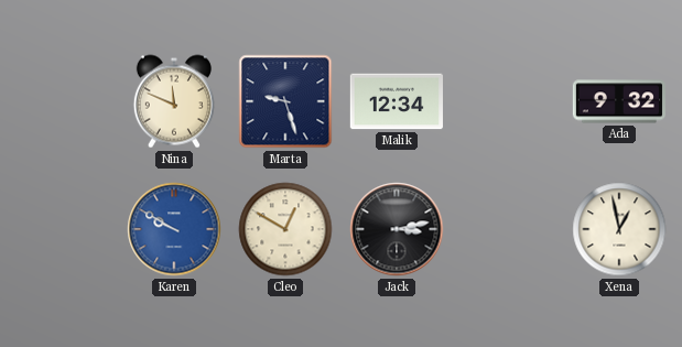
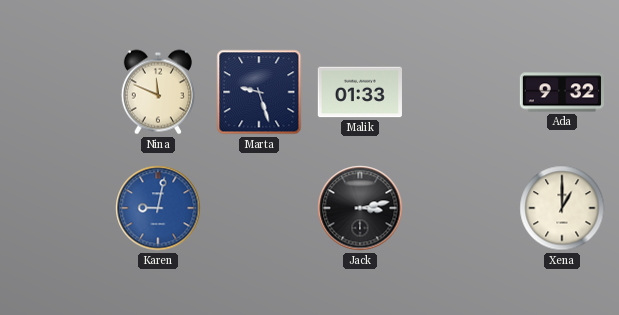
Malik: 12:34 -> 01:33 (360, 92)
Karen: 9:50 -> 9:02 (158, 208)
Cleo: 12:50 -> none (285, 229)
Xena: 12:58 -> 1:00 (562, 208)
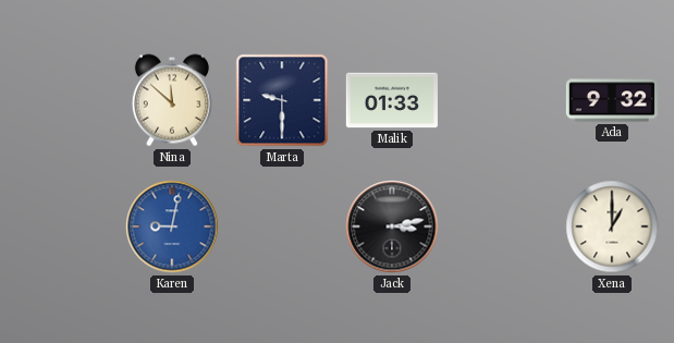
Nina: 11:49 -> 11:52 (172, 100)
Marta: 9:27 -> 9:30 (282, 100)
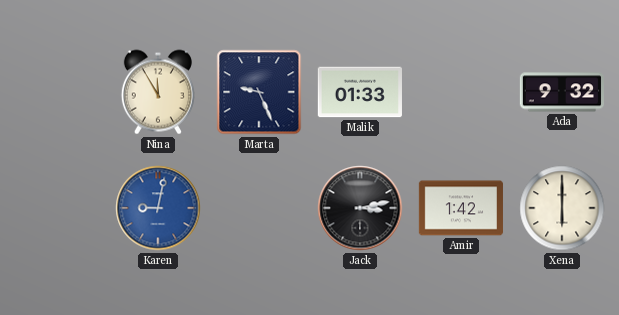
Nina: 11:52 -> 11:55 (158, 92)
Marta: 9:30 -> 9:26 (259, 92)
Amir: none -> 1:42 (461, 208)
Xena: 1:00 -> 6:00 (562, 208)
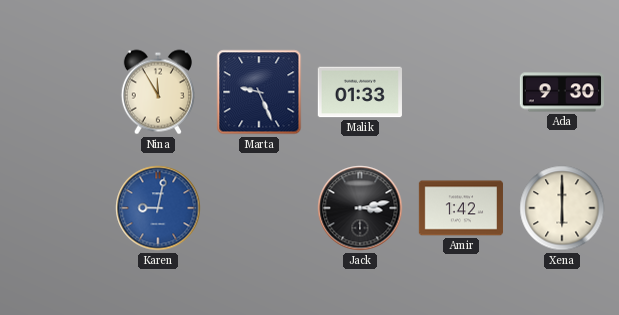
Ada: 9:32 -> 9:30 (561, 92)
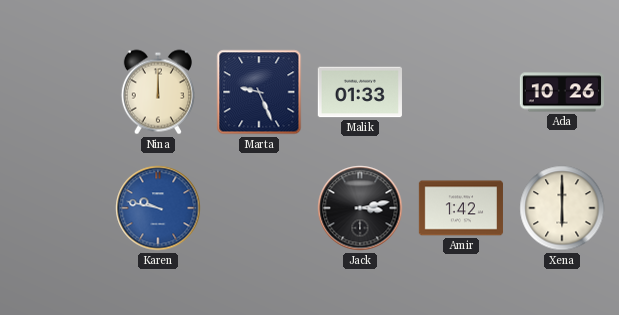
Nina: 11:55 -> 12:00 (158, 92)
Ada: 9:30 -> 10:26 (561, 92)
Karen: 9:02 -> 9:47 (158, 208)
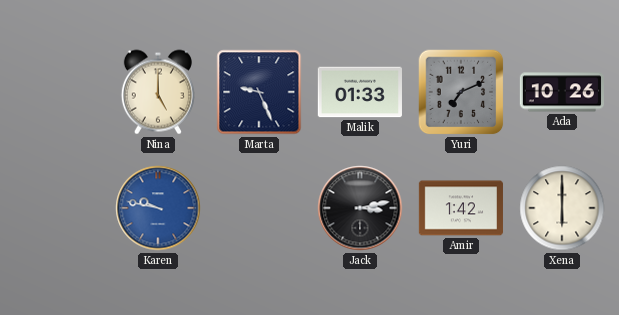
Nina: 12:00 -> 5:00 (158, 92)
Yuri: none -> 7:11 (461, 92)
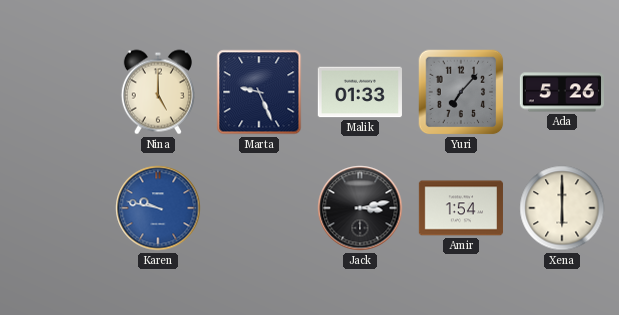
Yuri: 7:11 -> 7:07 (461, 92)
Ada: 10:26 -> 5:26 (561, 92)
Amir: 1:42 -> 1:54 (461, 208)
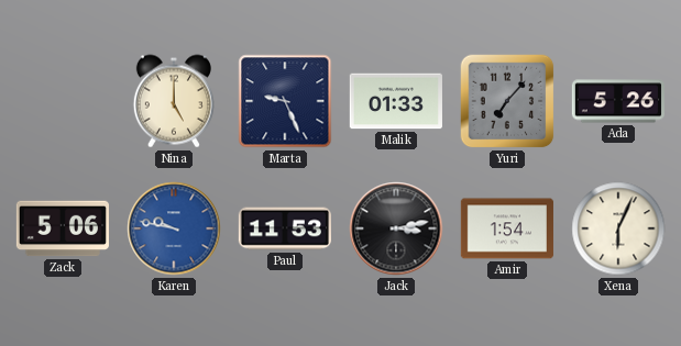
Zack: none -> 5:06 (63, 228)
Paul: none -> 11:53 (285, 228)
Xena: 6:00 -> 6:04 (618, 228)
